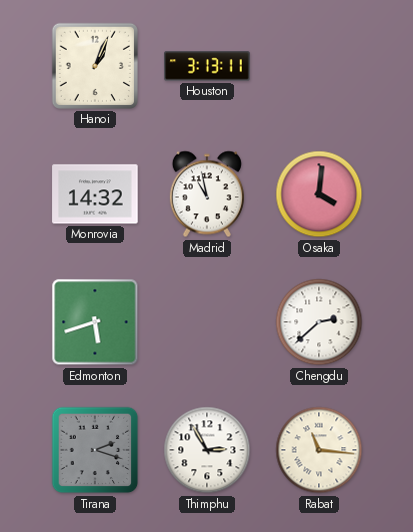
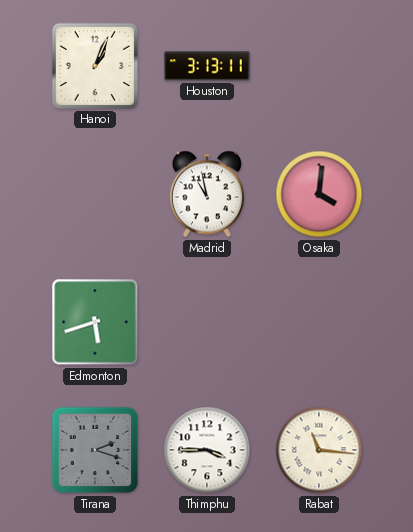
Monrovia: 14:32 -> none (95, 194)
Chengdu: 2:38 -> none (319, 322)
Thimphu: 2:55 -> 3:45 (207, 450)
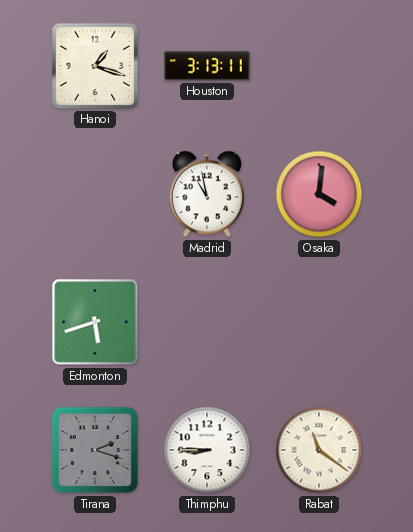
Hanoi: 1:04 -> 1:18 (95, 66)
Thimphu: 3:45 -> 8:45 (207, 450)
Rabat: 11:16 -> 11:21 (319, 450)
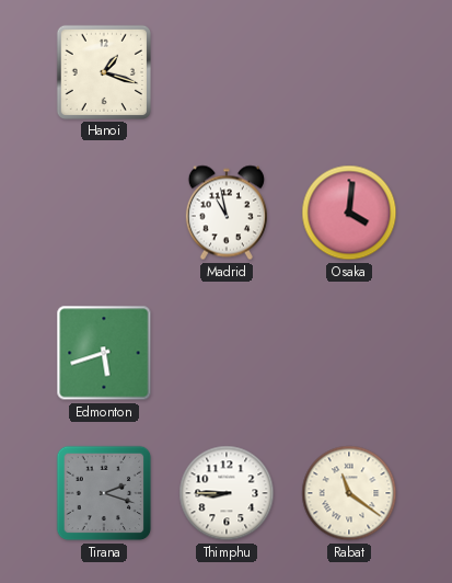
Houston: 3:13 -> none (207, 66)
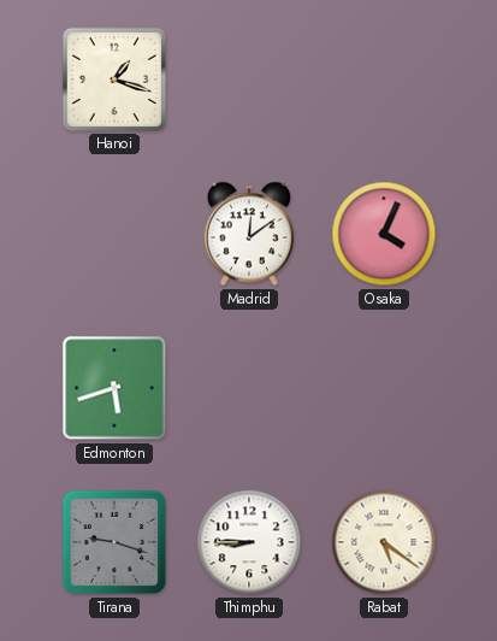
Madrid: 10:58 -> 12:09 (249, 234)
Osaka: 4:01 -> 4:04 (384, 234)
Tirana: 2:18 -> 9:18 (114, 542)
Rabat: 11:21 -> 5:21 (384, 542)
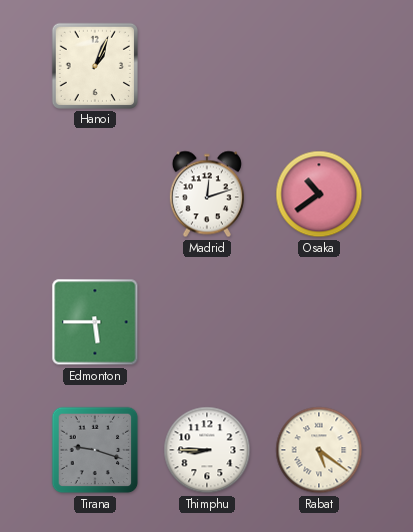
Hanoi: 1:18 -> 1:04 (95, 66)
Madrid: 12:09 -> 12:12 (207, 194)
Osaka: 4:04 -> 10:39 (319, 194)
Edmonton: 5:42 -> 5:45 (95, 322)
